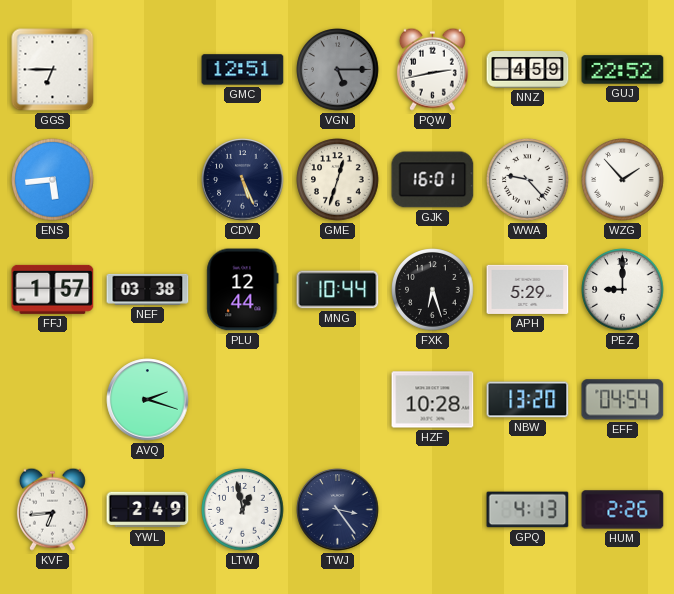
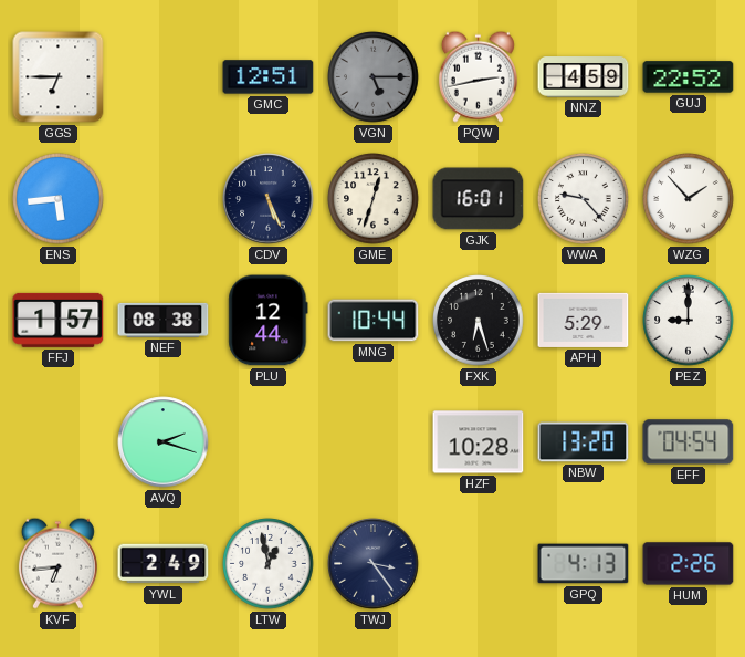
NEF: 03:38 -> 08:38 (164, 320)
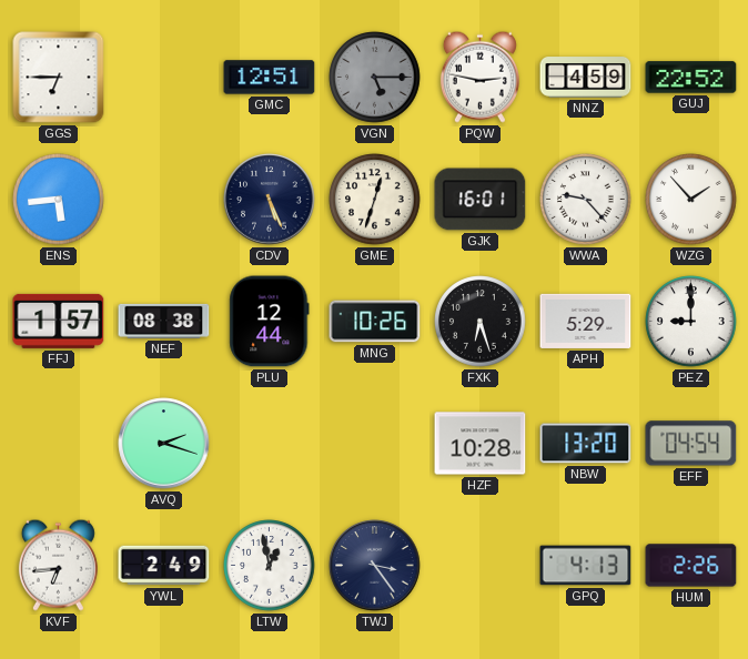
PQW: 2:43 -> 2:47 (479, 77)
MNG: 10:44 -> 10:26 (375, 322)
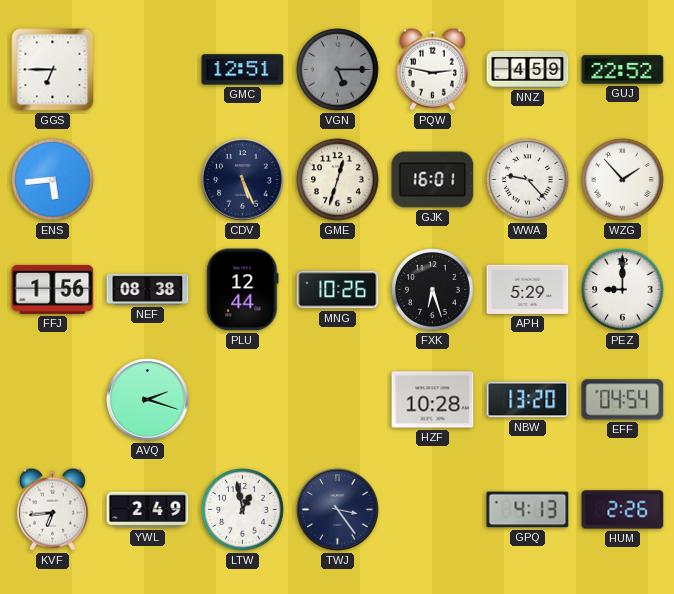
FFJ: 1:57 -> 1:56 (53, 289)
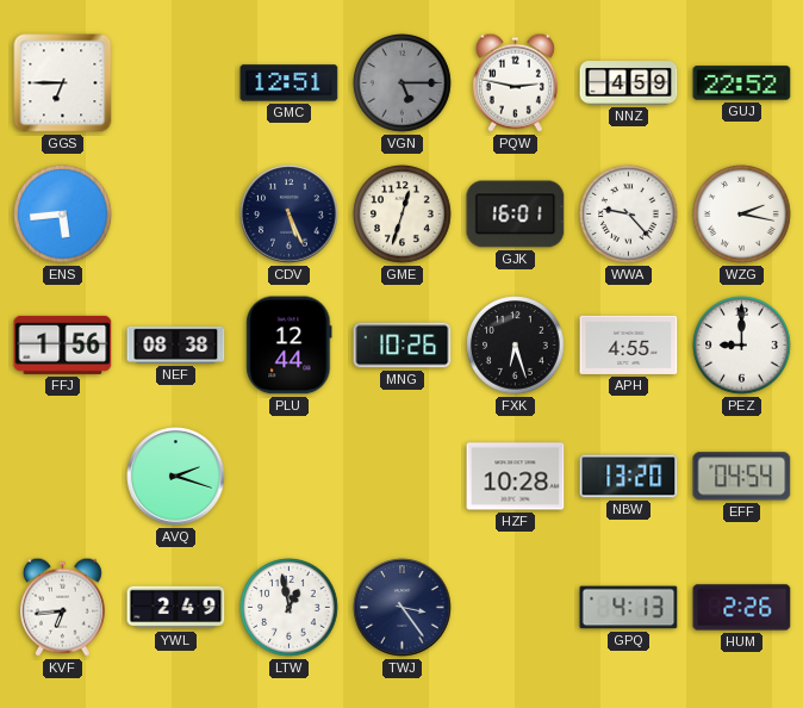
WZG: 1:53 -> 2:17 (742, 215)
APH: 5:29 -> 4:55 (629, 344)
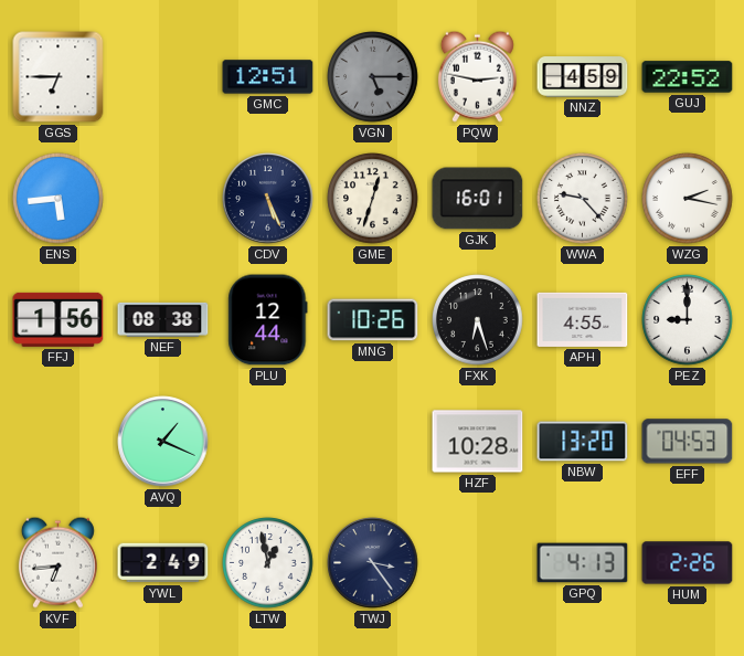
AVQ: 2:18 -> 1:19 (163, 442)
EFF: 04:54 -> 04:53 (688, 442)
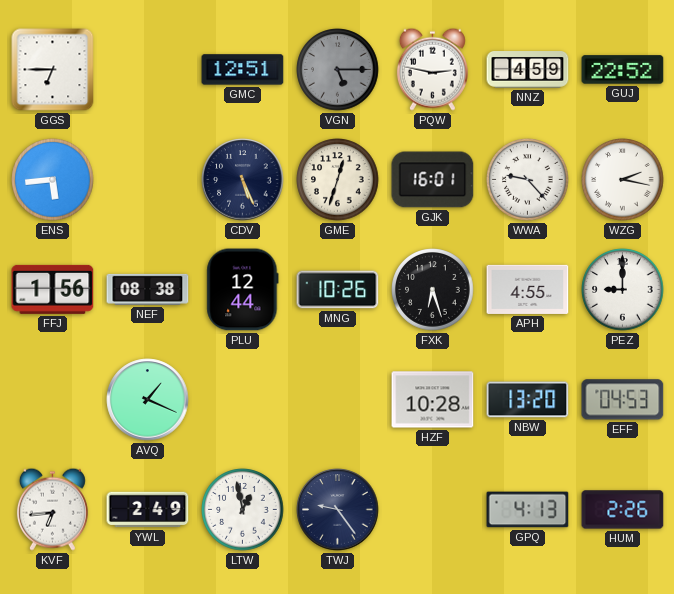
TWJ: 3:24 -> 9:24 (338, 510)
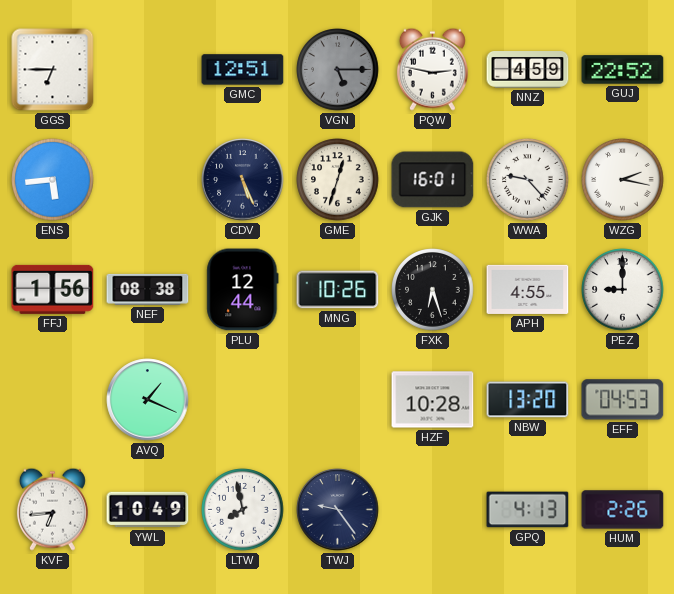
YWL: 2:49 -> 10:49 (148, 510)
LTW: 12:58 -> 7:58 (243, 510)
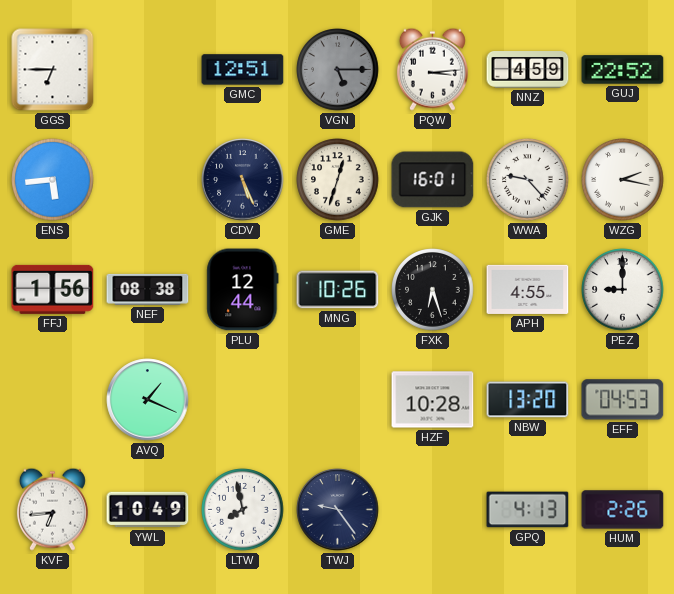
PQW: 2:47 -> 3:14 (432, 69)
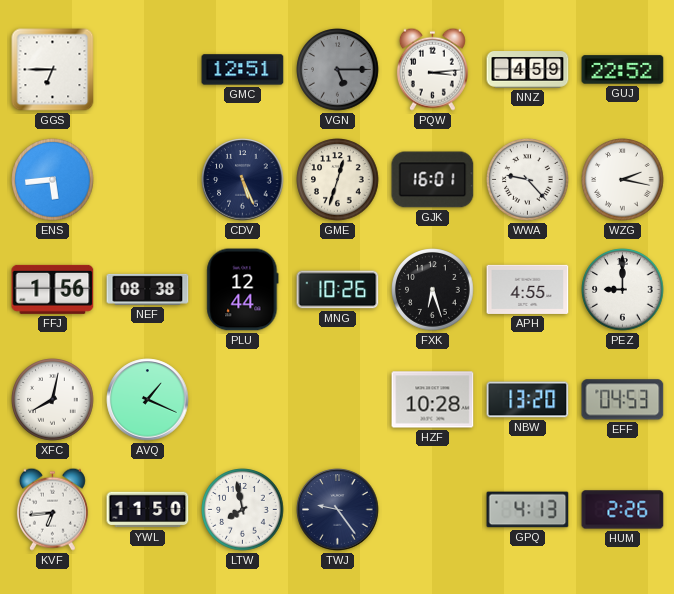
XFC: none -> 8:02 (53, 400)
YWL: 10:49 -> 11:50 (148, 510)
